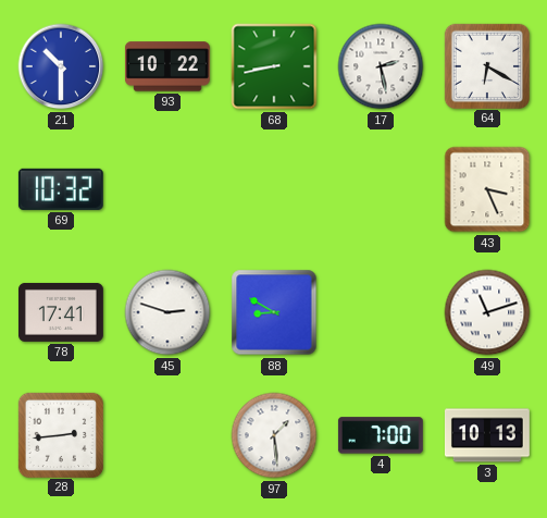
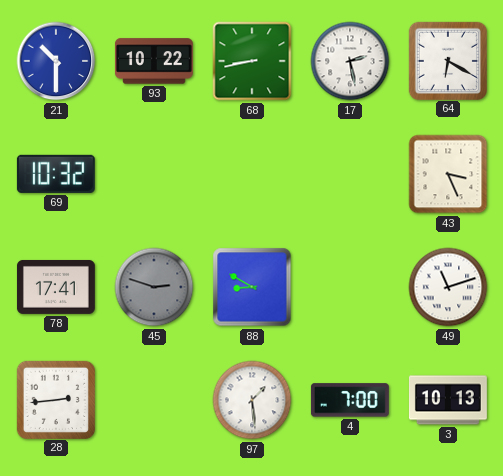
45 dial: white -> grey (154, 287)
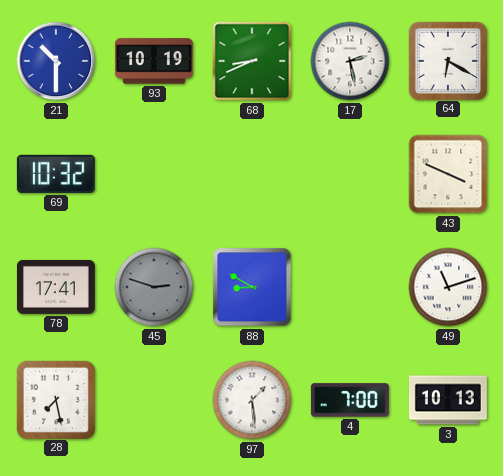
93: 10:22 -> 10:19 (154, 61)
68: 8:43 -> 8:41 (252, 61)
43: 3:26 -> 3:49 (448, 174)
28: 2:44 -> 7:28 (55, 399)
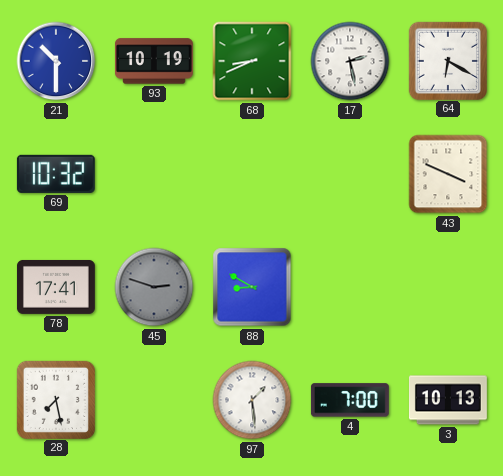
49: 11:12 -> none (448, 287)
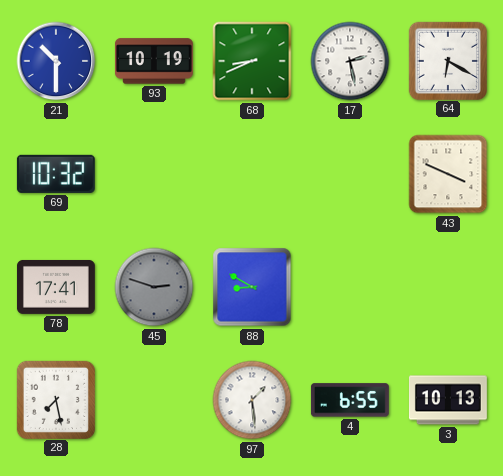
4: 7:00 -> 6:55 (350, 400)
